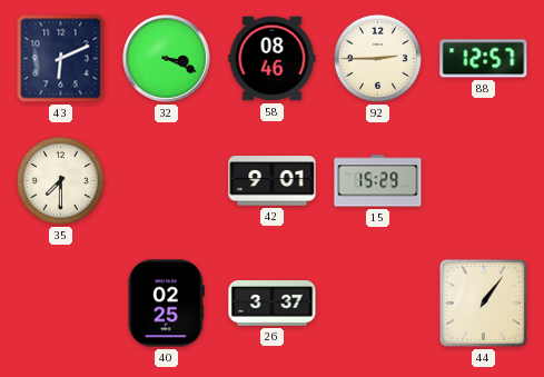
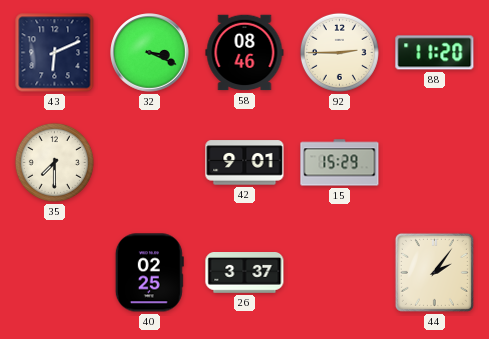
88: 12:57 -> 11:20 (435, 53)
44: 1:06 -> 2:06 (434, 272)
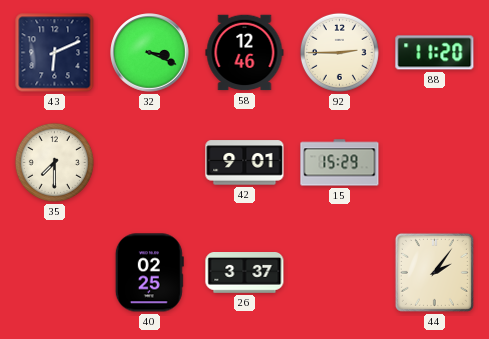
58: 08:46 -> 12:46 (245, 53)
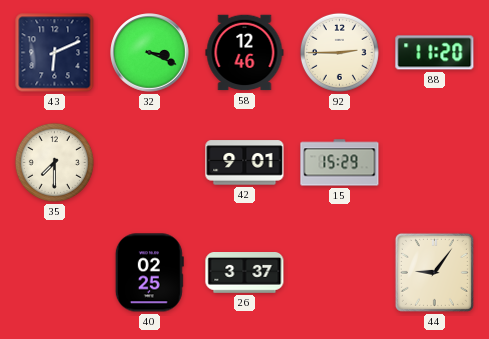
44: 2:06 -> 9:06 (434, 272)
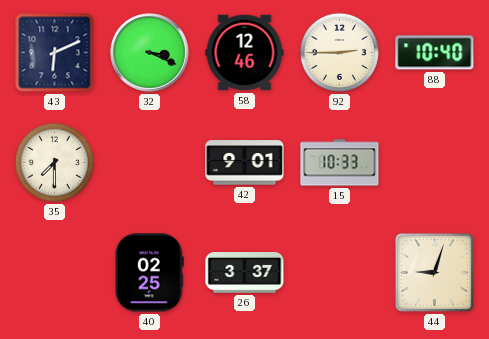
88: 11:20 -> 10:40 (435, 53)
15: 15:29 -> 10:33 (340, 163)
44: 9:06 -> 9:03 (434, 272)
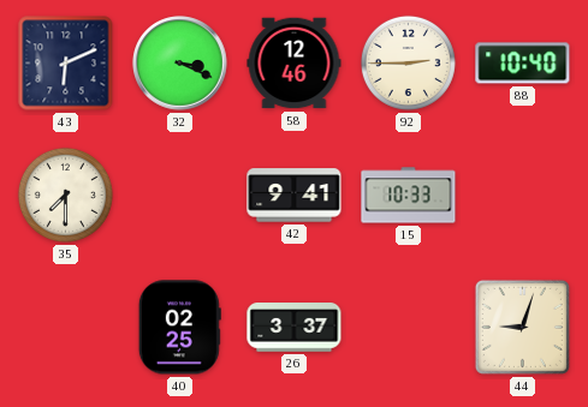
42: 9:01 -> 9:41 (295, 196)
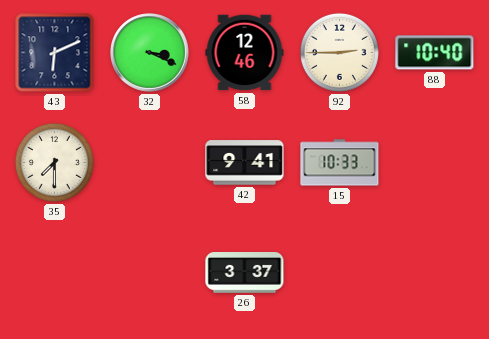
40: 02:25 -> none (179, 328)
44: 9:03 -> none (522, 327)
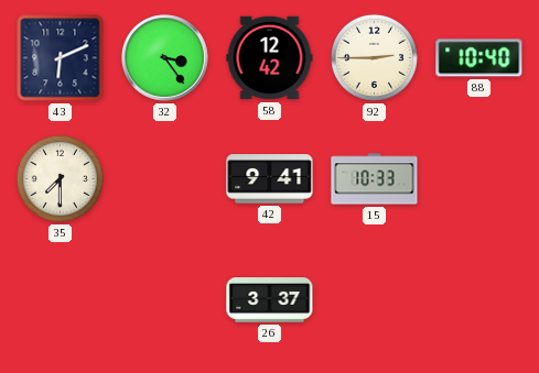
32: 3:19 -> 3:24 (165, 58)
58: 12:46 -> 12:42 (270, 58)
